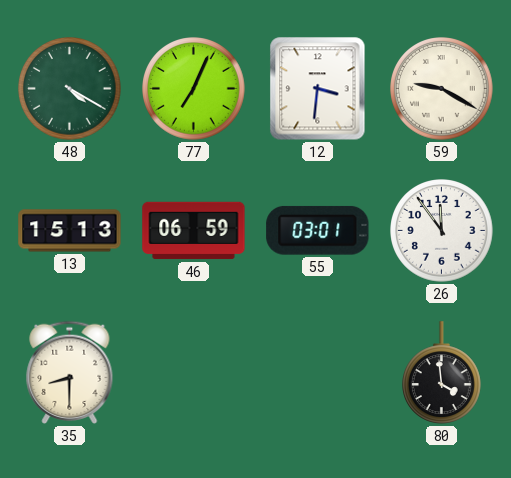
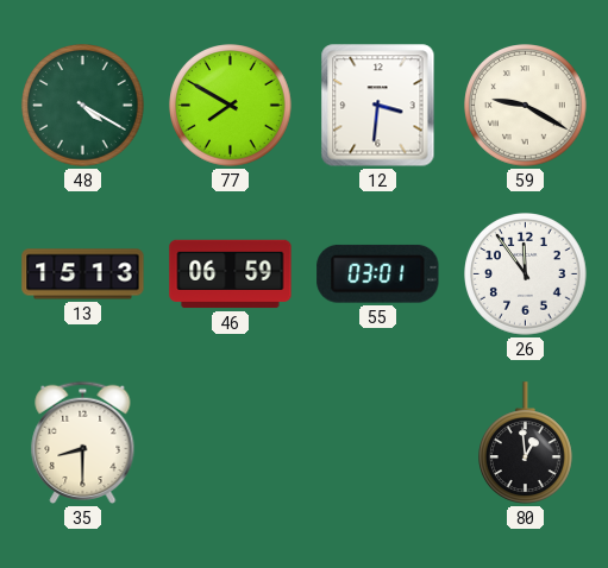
77: 7:04 -> 7:50 (231, 106)
80: 3:59 -> 12:59 (526, 443)
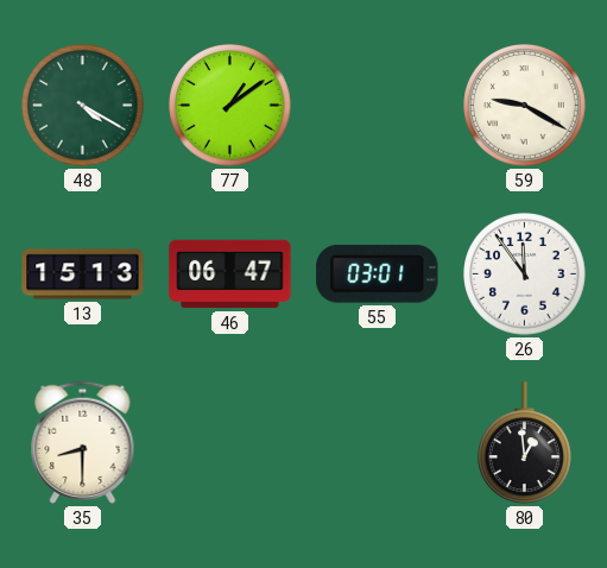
77: 7:50 -> 1:09 (230, 106)
12: 3:31 -> none (378, 106)
46: 06:59 -> 06:47 (230, 274)
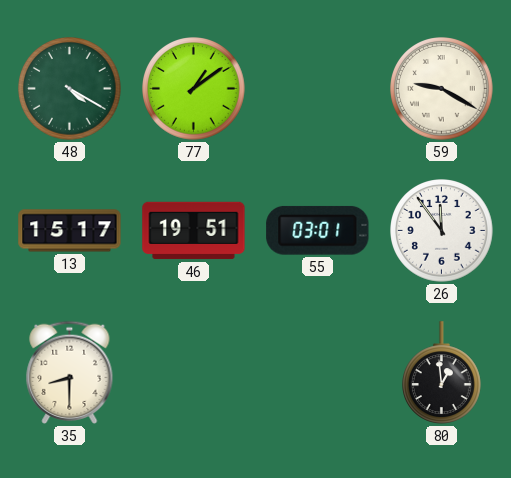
13: 15:13 -> 15:17 (70, 231)
46: 06:47 -> 19:51 (194, 231)
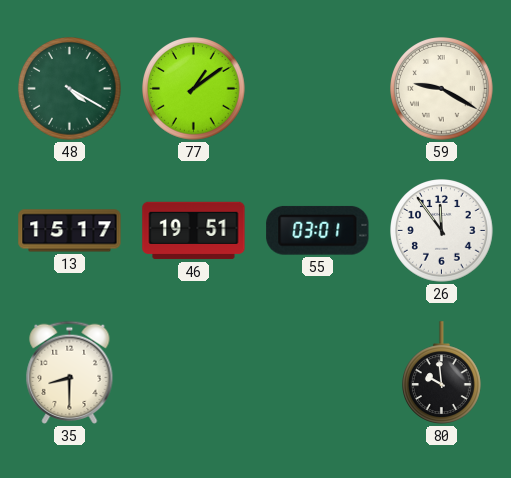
80: 12:59 -> 9:59 (442, 373)
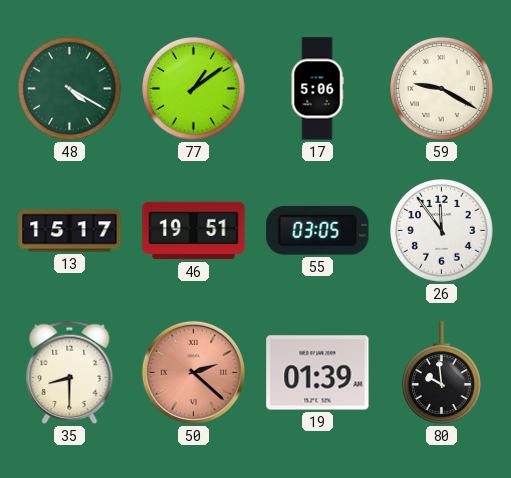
17: none -> 5:06 (317, 89)
55: 03:01 -> 03:05 (318, 230)
50: none -> 2:22 (193, 372)
19: none -> 01:39 (318, 373)
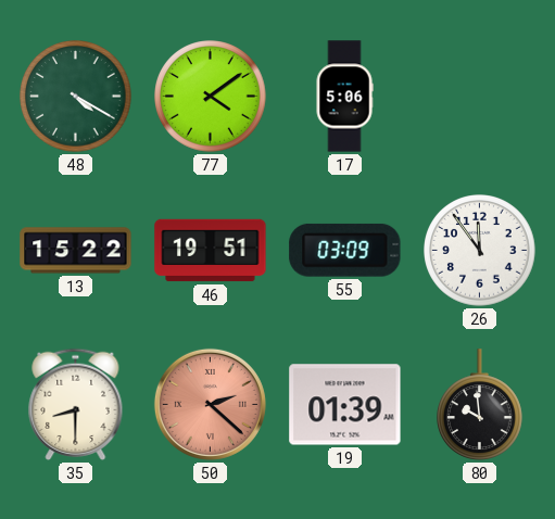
77: 1:09 -> 4:09 (211, 97)
59: 9:20 -> none (442, 89)
13: 15:17 -> 15:22 (76, 251)
55: 03:05 -> 03:09 (345, 250)
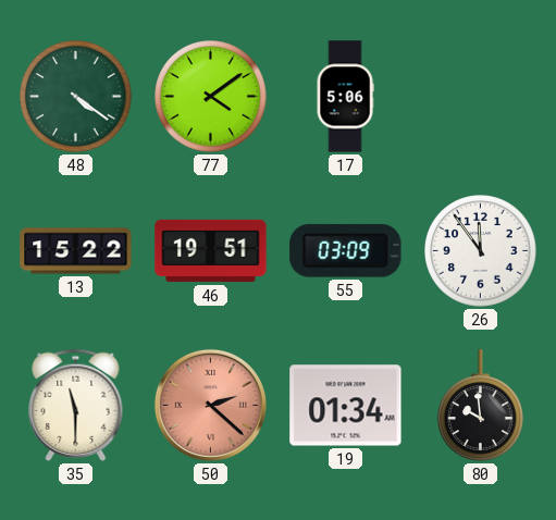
48: 4:20 -> 4:21 (76, 97)
35: 8:30 -> 11:30 (76, 405)
19: 01:39 -> 01:34 (346, 406)
